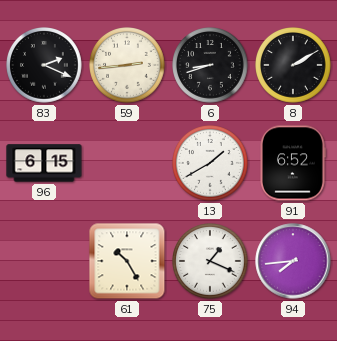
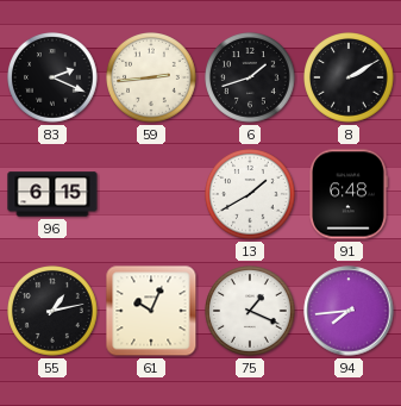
6: 8:42 -> 1:42 (251, 79)
91: 6:52 -> 6:48 (349, 194)
55: none -> 1:13 (54, 312)
61: 10:25 -> 10:04 (151, 311)
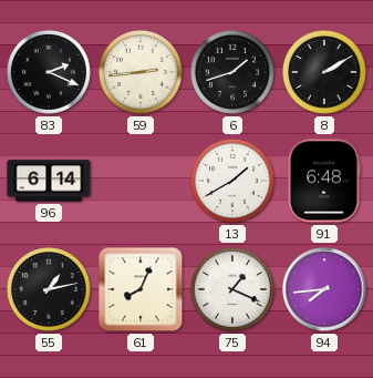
96: 6:15 -> 6:14 (49, 181)
61: 10:04 -> 8:04 (141, 289)
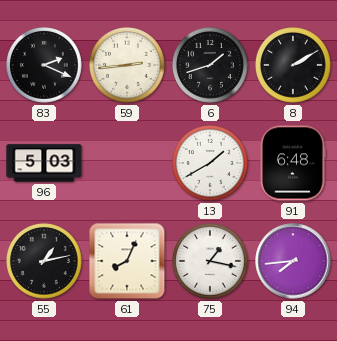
96: 6:14 -> 5:03 (44, 163)
75: 1:19 -> 1:17 (211, 262)
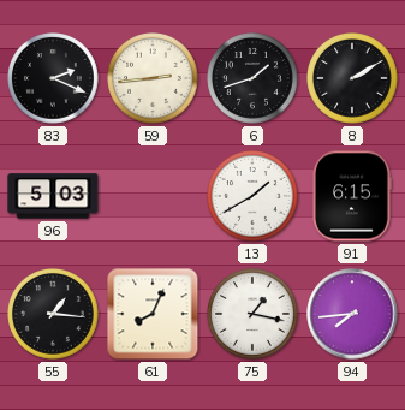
91: 6:48 -> 6:15 (352, 196)
55: 1:13 -> 1:16 (54, 315)
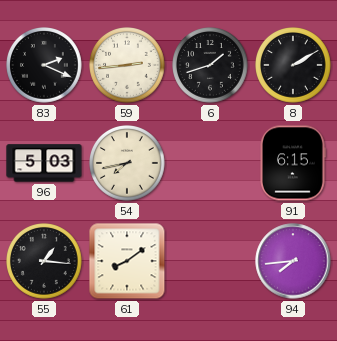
54: none -> 7:43 (128, 164)
13: 1:40 -> none (254, 197)
61: 8:04 -> 8:09 (127, 261)
75: 1:17 -> none (254, 315)
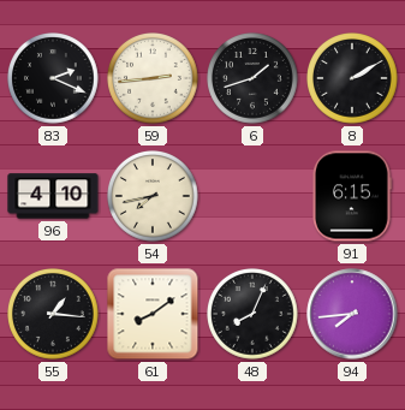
96: 5:03 -> 4:10 (53, 196)
48: none -> 8:04 (254, 315)
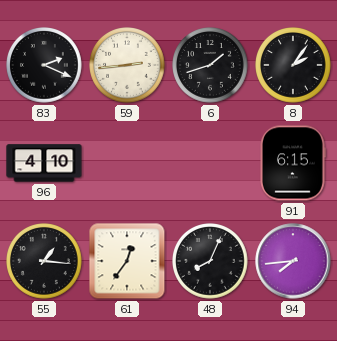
8: 2:10 -> 2:06 (294, 66)
54: 7:43 -> none (154, 197)
61: 8:09 -> 12:36 (127, 261)
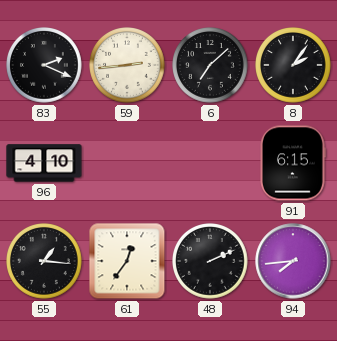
6: 1:42 -> 7:08 (211, 66)
48: 8:04 -> 2:11 (211, 262)
